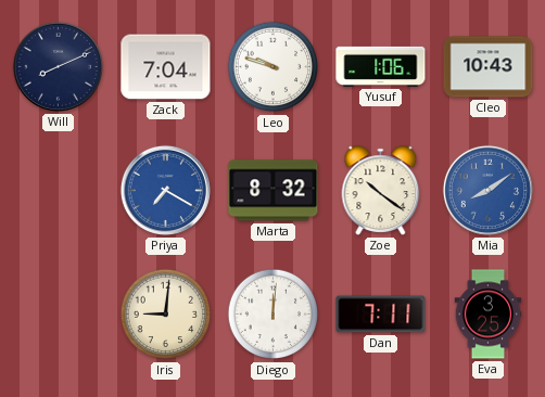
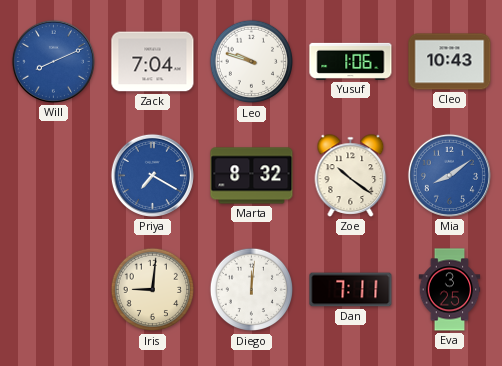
Will dial: navy -> blue (53, 61)
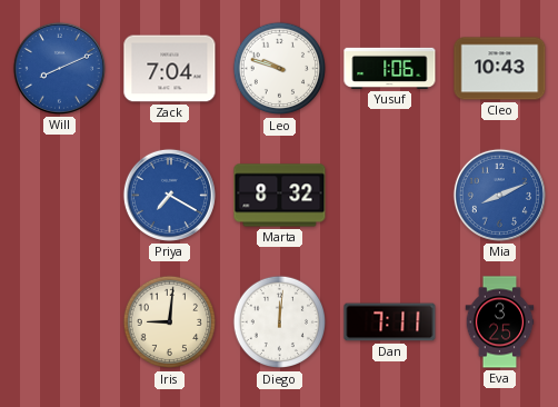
Zoe: 10:21 -> none (351, 176)
Mia: 8:09 -> 8:11 (499, 195)
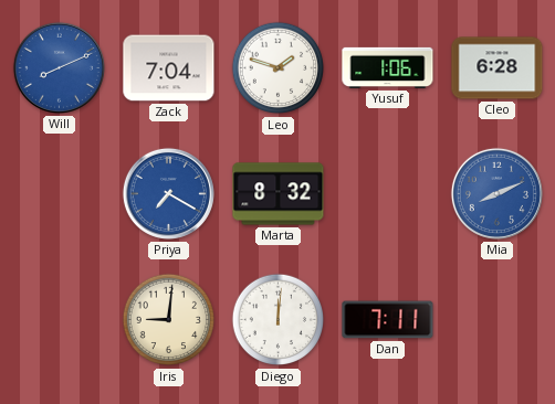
Leo: 9:48 -> 1:48 (279, 68)
Cleo: 10:43 -> 6:28 (498, 68)
Eva: 3:25 -> none (500, 322)
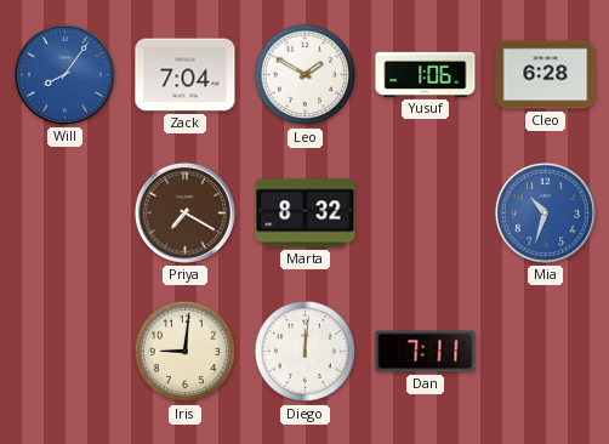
Will: 8:11 -> 8:06 (64, 74)
Leo: 1:48 -> 1:50 (306, 75)
Priya dial: blue -> brown (184, 212)
Mia: 8:11 -> 10:33 (545, 212)
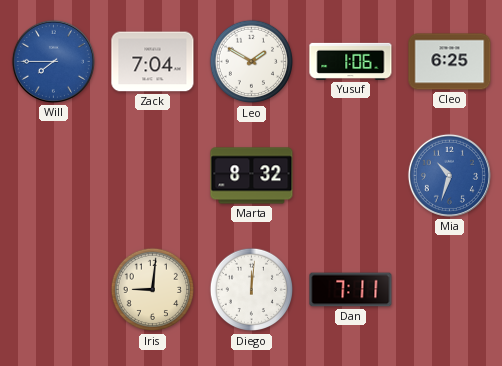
Will: 8:06 -> 7:45 (53, 61)
Cleo: 6:28 -> 6:25 (450, 62)
Priya: 7:20 -> none (184, 212)
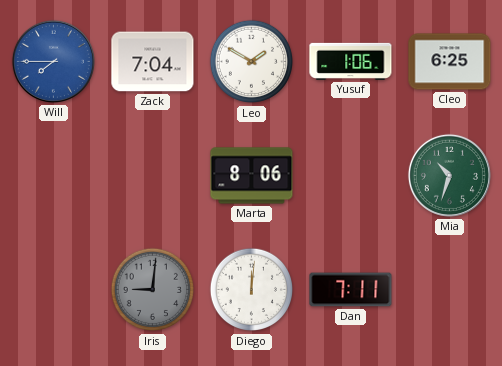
Marta: 8:32 -> 8:06 (252, 176)
Mia dial: blue -> green (449, 175)
Iris dial: cream -> grey (153, 290)
